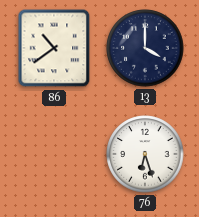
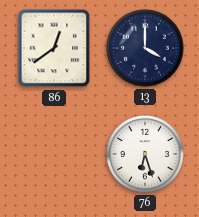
86: 10:39 -> 12:39 (54, 48)
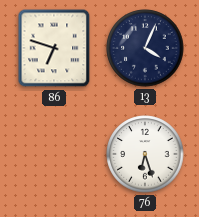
86: 12:39 -> 6:48 (54, 48)
13: 4:00 -> 4:04 (145, 48)
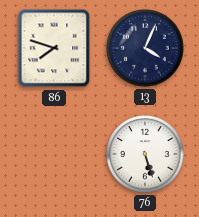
86: 6:48 -> 7:48 (54, 48)
76: 6:27 -> 5:27 (145, 154)
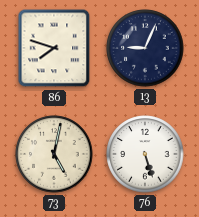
13: 4:04 -> 9:04 (145, 48)
73: none -> 5:02 (54, 154)
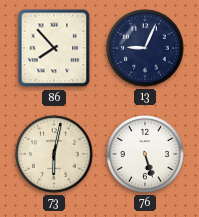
86: 7:48 -> 7:53 (54, 48)
73: 5:02 -> 6:02 (54, 154)
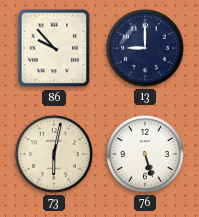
86: 7:53 -> 9:53 (54, 48)
13: 9:04 -> 9:00 (145, 48)
